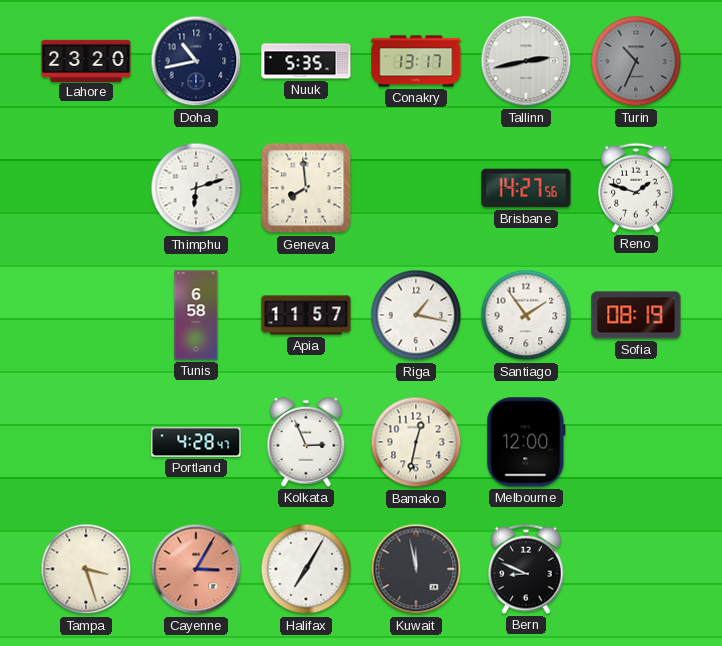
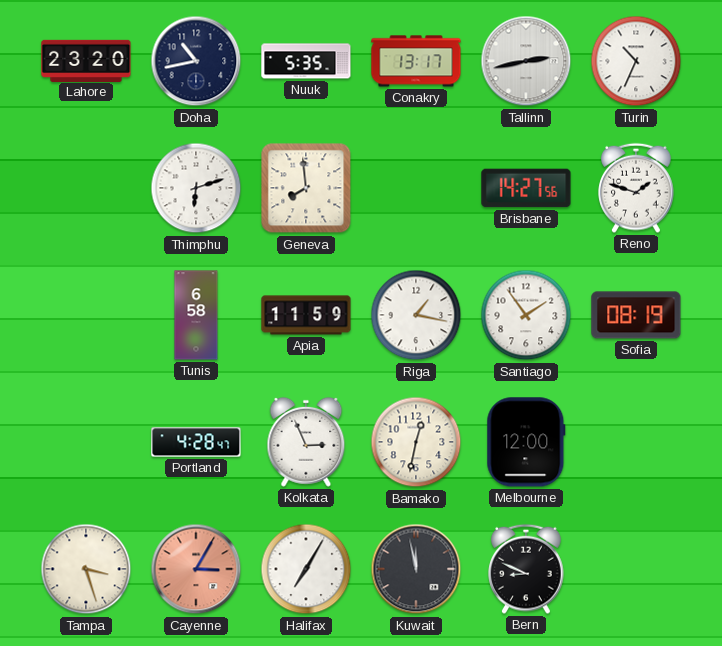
Turin dial: grey -> white (636, 61)
Apia: 11:57 -> 11:59 (306, 315)
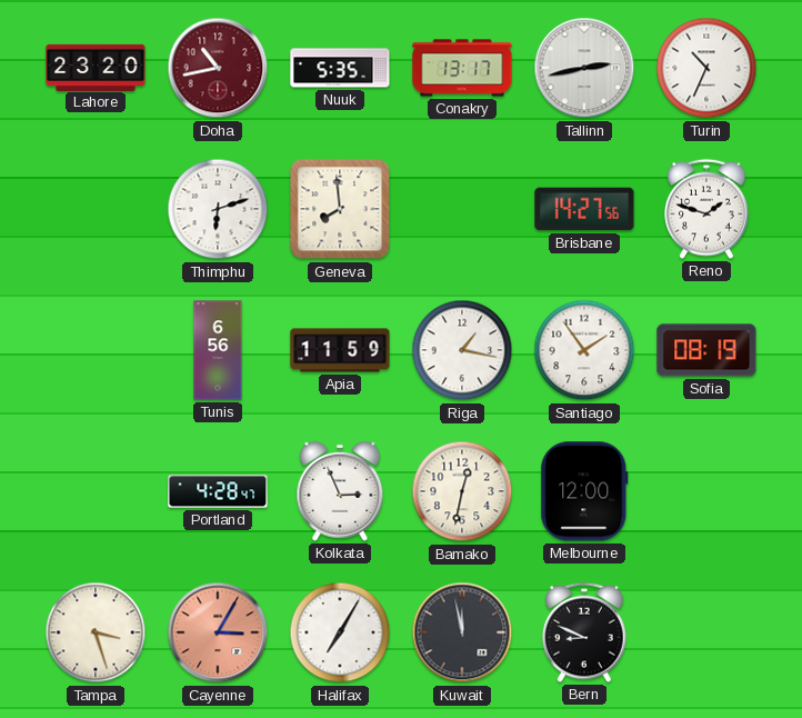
Doha dial: navy -> burgundy (218, 68)
Tunis: 6:58 -> 6:56 (218, 350)
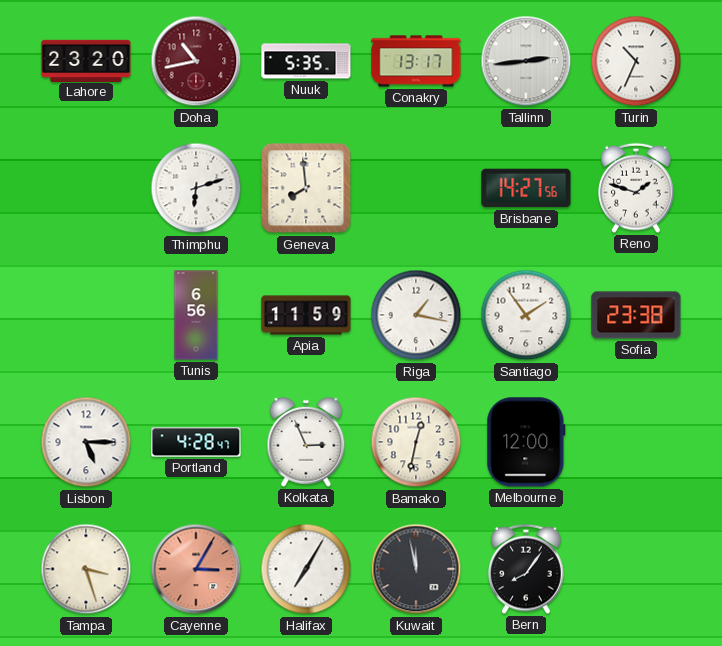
Tallinn: 2:43 -> 2:44 (526, 61)
Sofia: 08:19 -> 23:38 (636, 315)
Lisbon: none -> 5:15 (86, 442)
Bern: 8:49 -> 8:06 (526, 569)
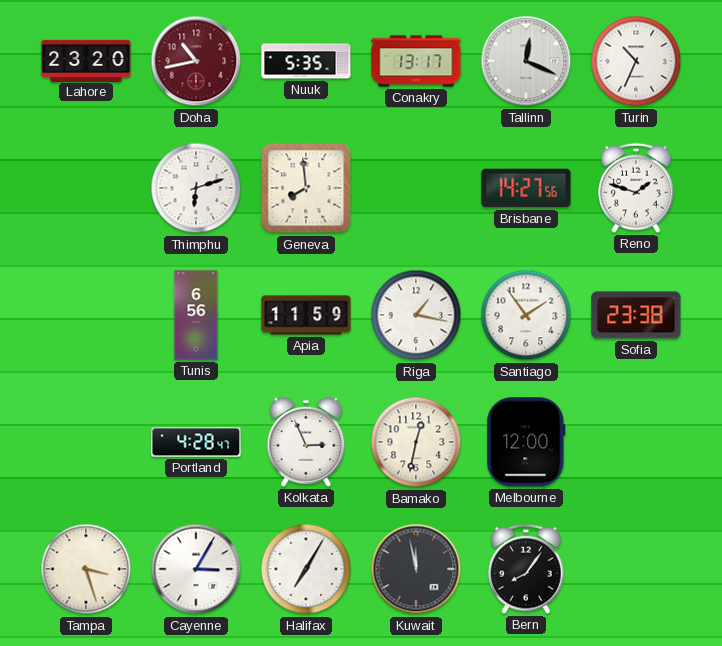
Tallinn: 2:44 -> 12:19 (526, 61)
Lisbon: 5:15 -> none (86, 442)
Cayenne dial: salmon -> white (196, 569)
